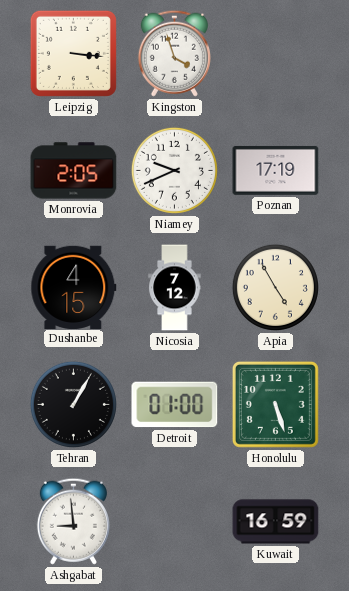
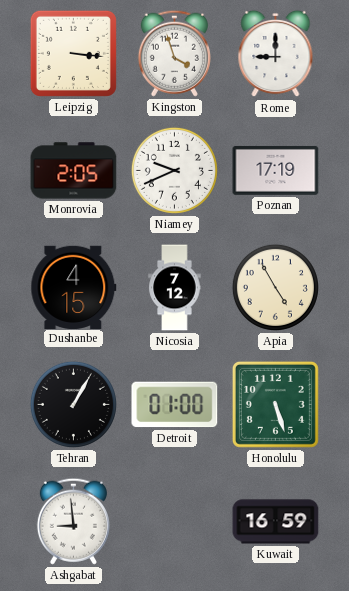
Rome: none -> 9:00 (276, 54)
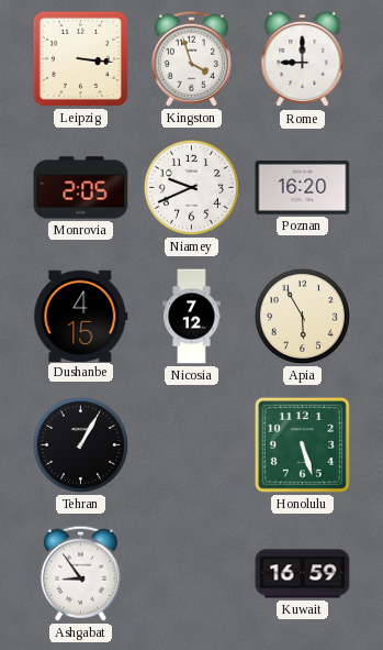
Poznan: 17:19 -> 16:20 (303, 188)
Apia: 4:55 -> 5:55 (302, 316)
Detroit: 01:00 -> none (175, 405)
Ashgabat: 8:59 -> 8:54 (80, 573)
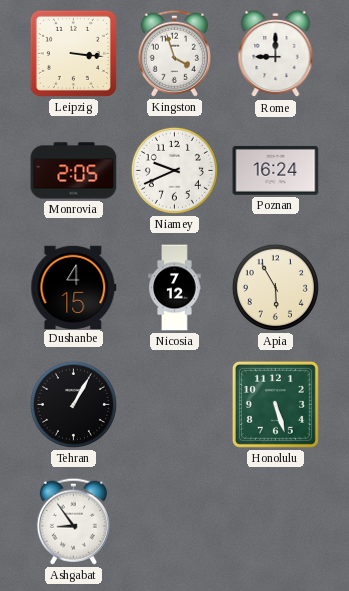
Poznan: 16:20 -> 16:24 (276, 171)
Kuwait: 16:59 -> none (303, 574)
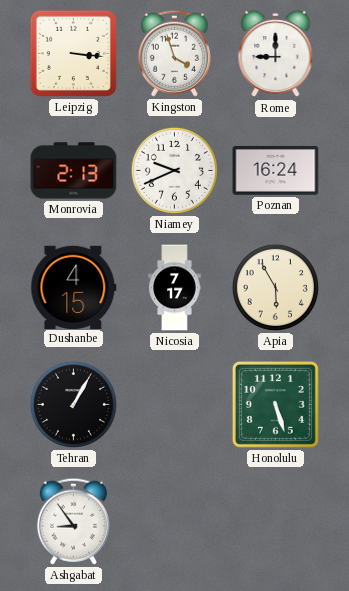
Monrovia: 2:05 -> 2:13 (74, 171)
Nicosia: 7:12 -> 7:17 (175, 288)
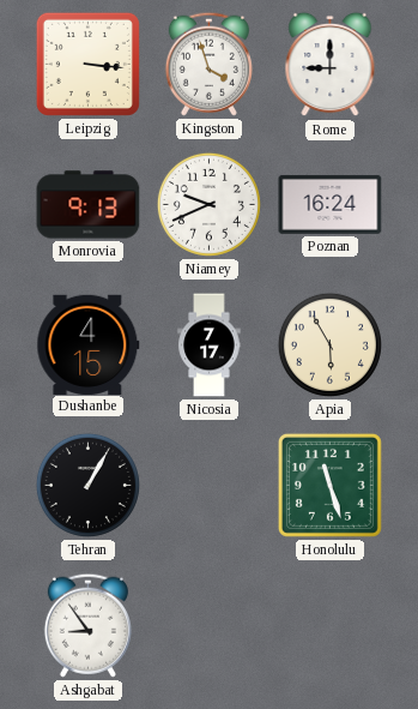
Monrovia: 2:13 -> 9:13 (89, 205)
Honolulu: 5:27 -> 11:27 (329, 485)
